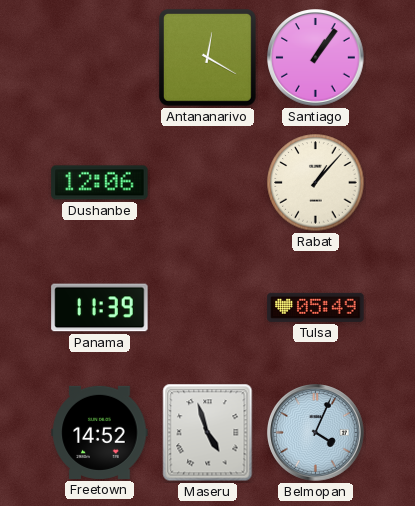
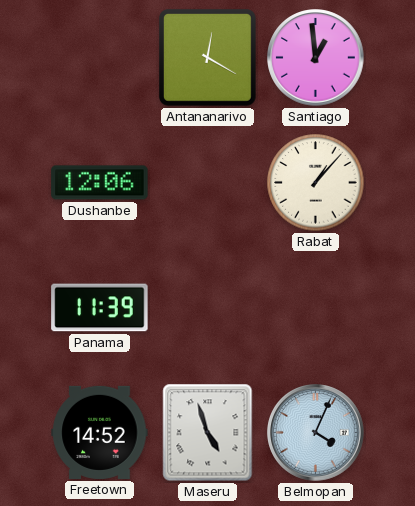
Santiago: 1:06 -> 12:59 (316, 58)
Tulsa: 05:49 -> none (316, 307)
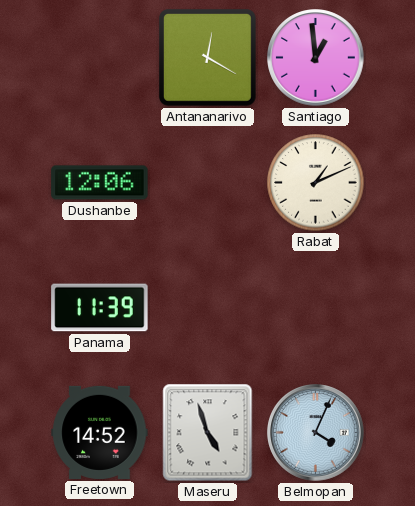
Rabat: 1:07 -> 1:11 (316, 183)
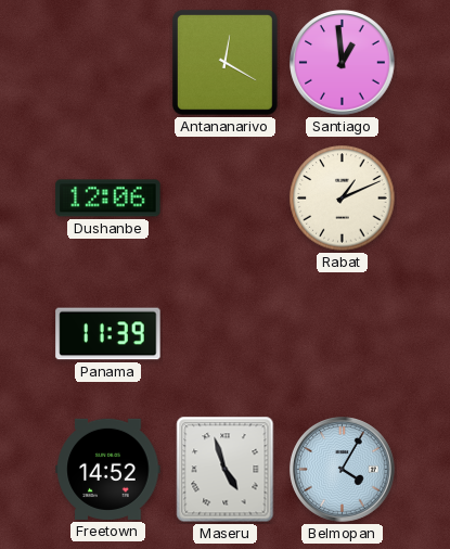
Belmopan: 4:04 -> 4:05 (343, 470)
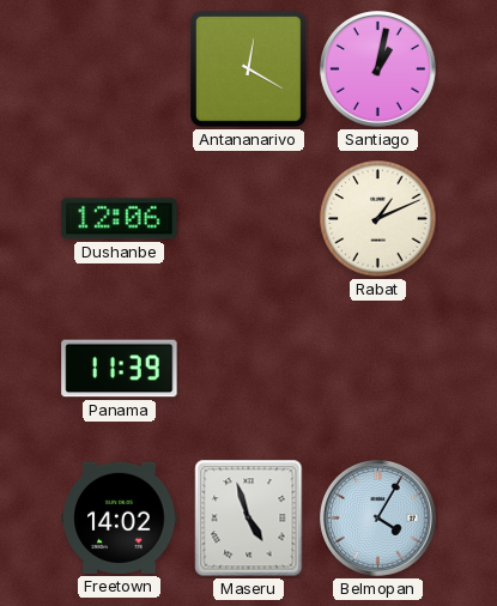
Santiago: 12:59 -> 1:02 (378, 69)
Freetown: 14:52 -> 14:02 (120, 517)
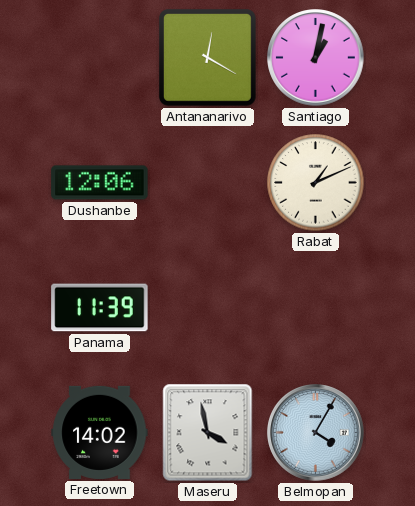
Maseru: 4:57 -> 3:58 (208, 433)
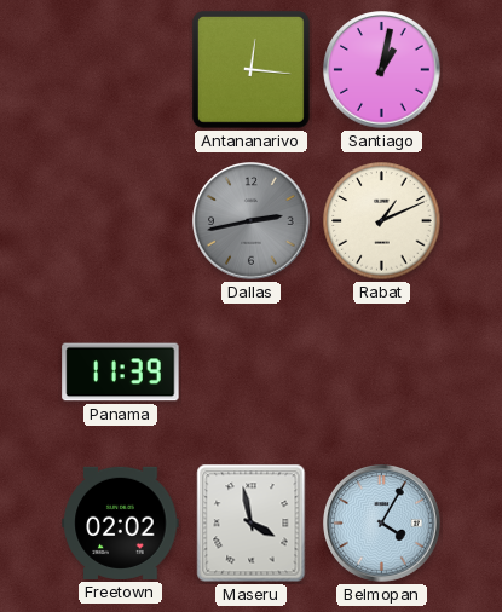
Antananarivo: 12:20 -> 12:16 (252, 70)
Dushanbe: 12:06 -> none (100, 183)
Dallas: none -> 2:43 (252, 221)
Freetown: 14:02 -> 02:02 (121, 522)
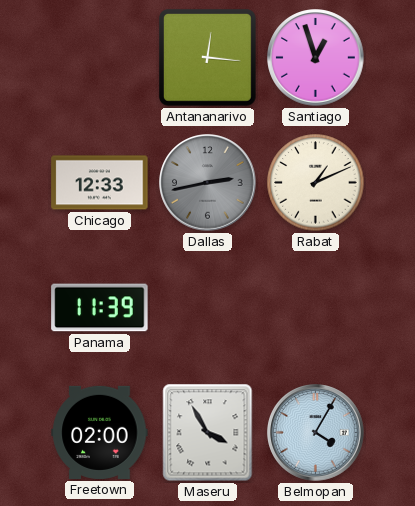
Santiago: 1:02 -> 12:57 (316, 58)
Chicago: none -> 12:33 (100, 183)
Freetown: 02:02 -> 02:00 (100, 432)
Maseru: 3:58 -> 3:55 (208, 433)
